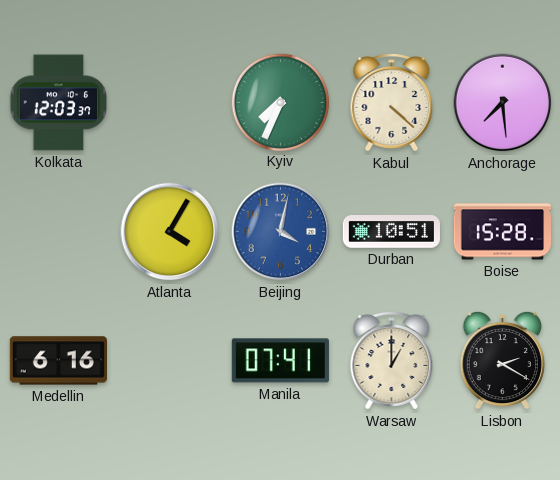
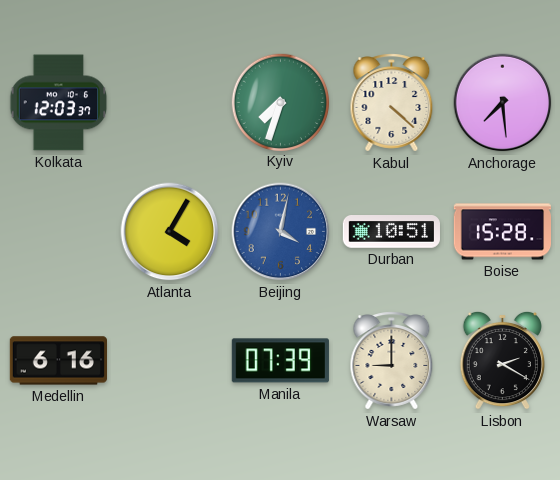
Kyiv: 7:34 -> 7:33 (280, 102)
Manila: 07:41 -> 07:39 (280, 361)
Warsaw: 1:00 -> 9:00 (392, 361)
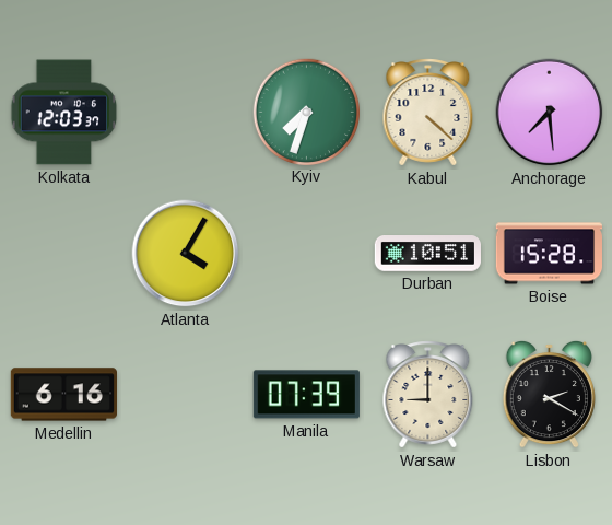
Beijing: 4:02 -> none (281, 232)
